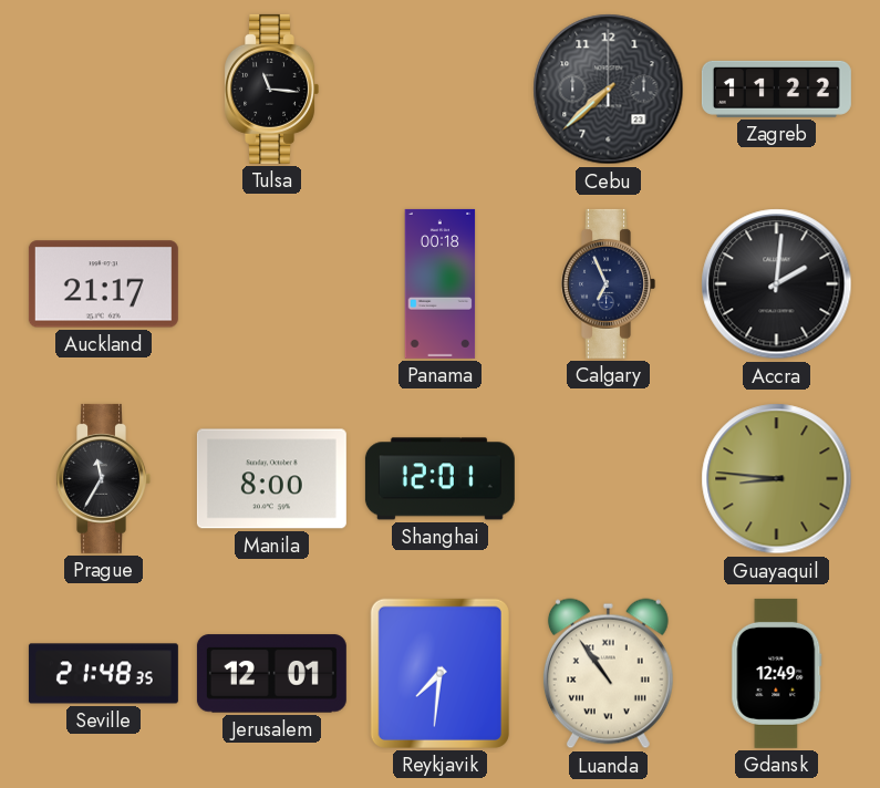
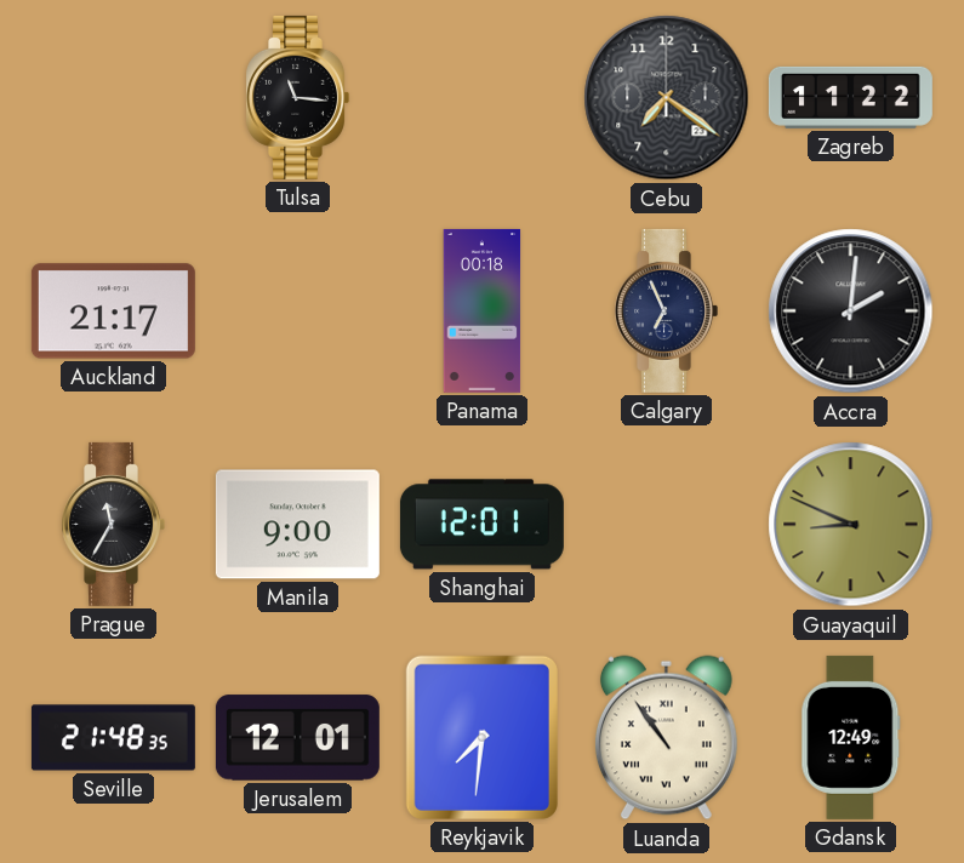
Cebu: 7:38 -> 7:21 (667, 98)
Manila: 8:00 -> 9:00 (297, 525)
Guayaquil: 8:46 -> 8:49 (851, 525)
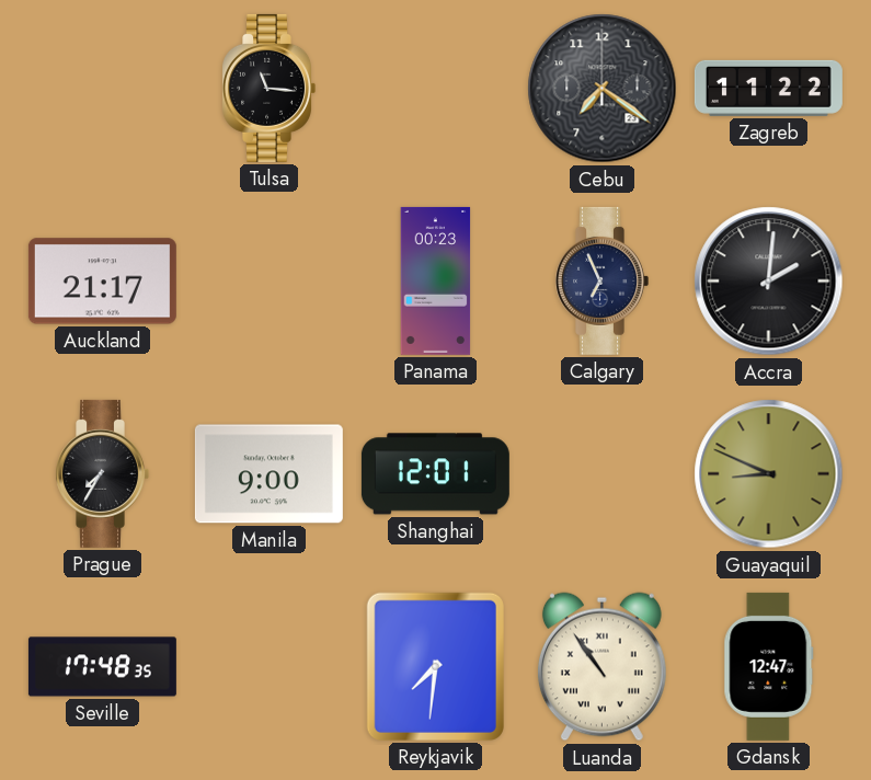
Panama: 00:18 -> 00:23 (436, 280)
Prague: 11:35 -> 7:35 (102, 473)
Seville: 21:48 -> 17:48 (102, 667)
Jerusalem: 12:01 -> none (297, 738)
Gdansk: 12:49 -> 12:47 (769, 666)
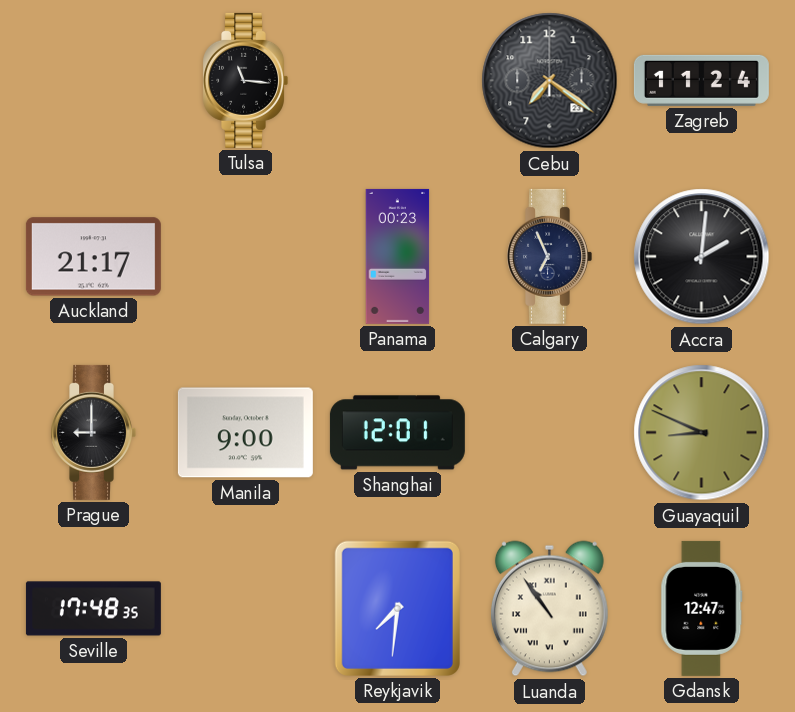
Zagreb: 11:22 -> 11:24 (701, 80)
Prague: 7:35 -> 9:00 (93, 432)
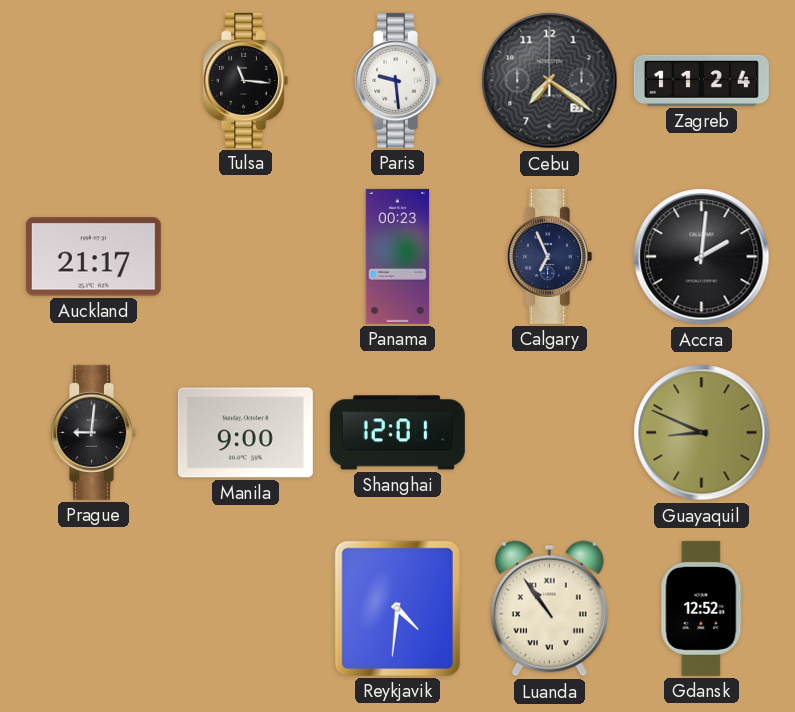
Paris: none -> 9:29 (397, 80)
Prague: 9:00 -> 9:01 (93, 432)
Seville: 17:48 -> none (93, 609)
Reykjavik: 7:31 -> 4:31 (397, 608)
Gdansk: 12:47 -> 12:52 (702, 608)
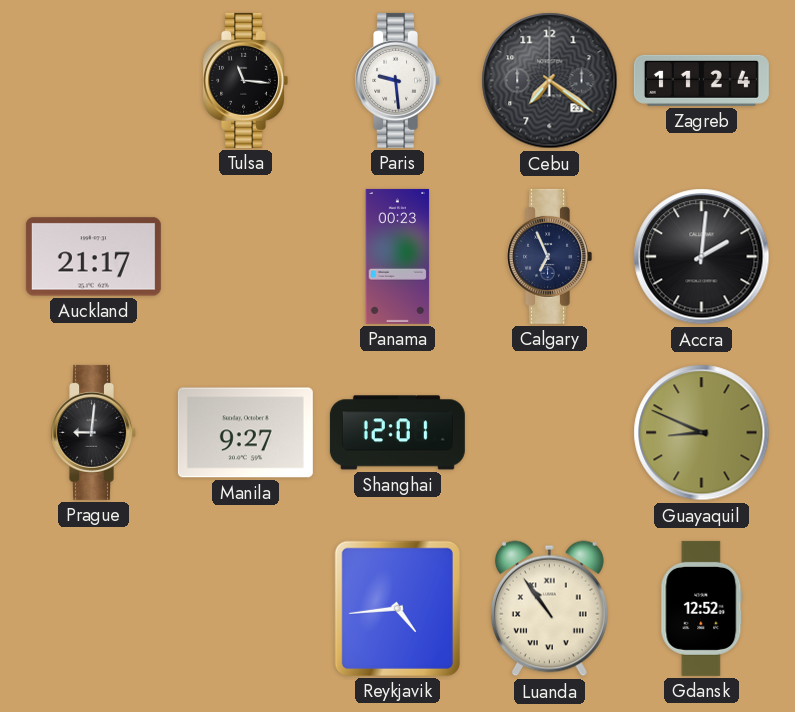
Manila: 9:00 -> 9:27 (245, 433)
Reykjavik: 4:31 -> 4:44 (397, 608)
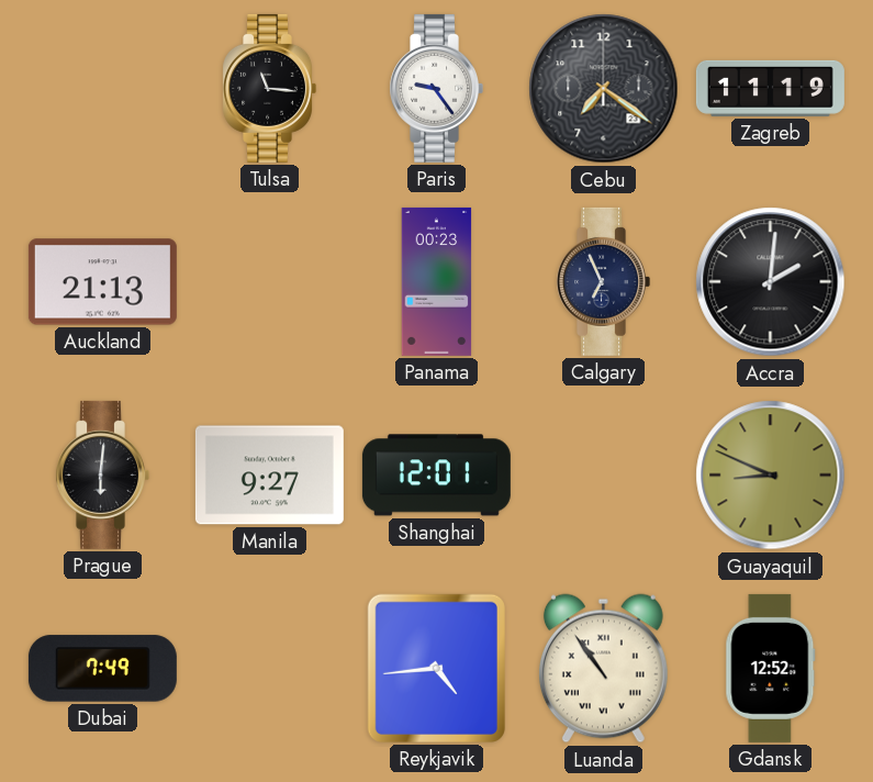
Paris: 9:29 -> 9:24 (436, 88)
Zagreb: 11:24 -> 11:19 (770, 88)
Auckland: 21:17 -> 21:13 (102, 282)
Prague: 9:01 -> 6:01 (102, 474)
Dubai: none -> 7:49 (102, 669)
